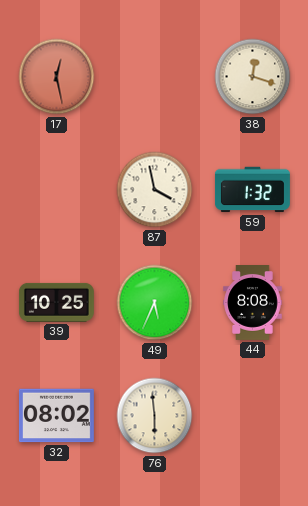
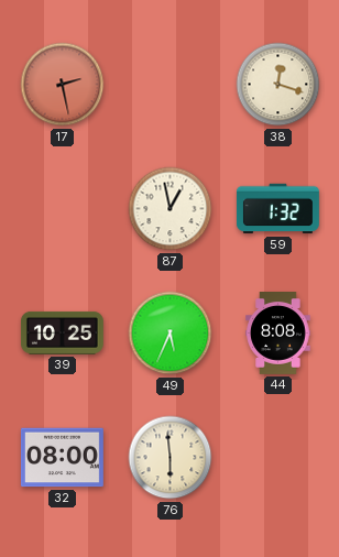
17: 12:28 -> 2:28 (63, 85)
87: 3:58 -> 12:58 (171, 209)
32: 08:02 -> 08:00 (62, 458)
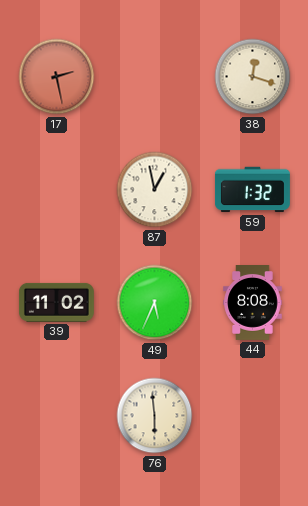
39: 10:25 -> 11:02 (56, 302)
32: 08:00 -> none (62, 458)
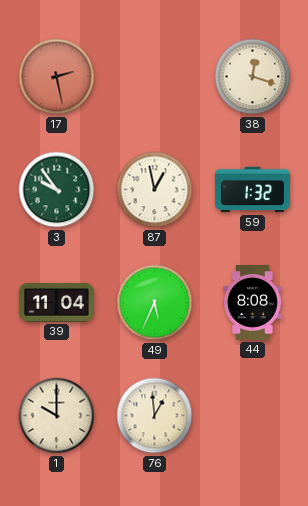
3: none -> 9:54 (57, 190)
39: 11:02 -> 11:04 (56, 302)
1: none -> 10:00 (57, 416)
76: 5:59 -> 12:59 (155, 416)
